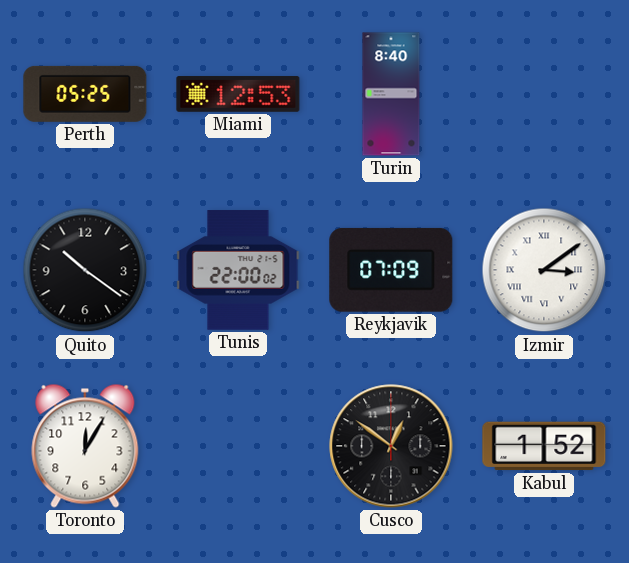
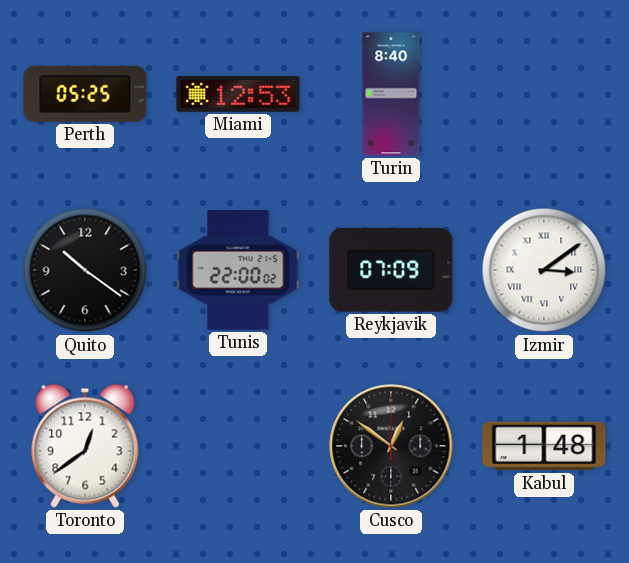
Toronto: 12:05 -> 12:39 (85, 446)
Kabul: 1:52 -> 1:48 (544, 446)
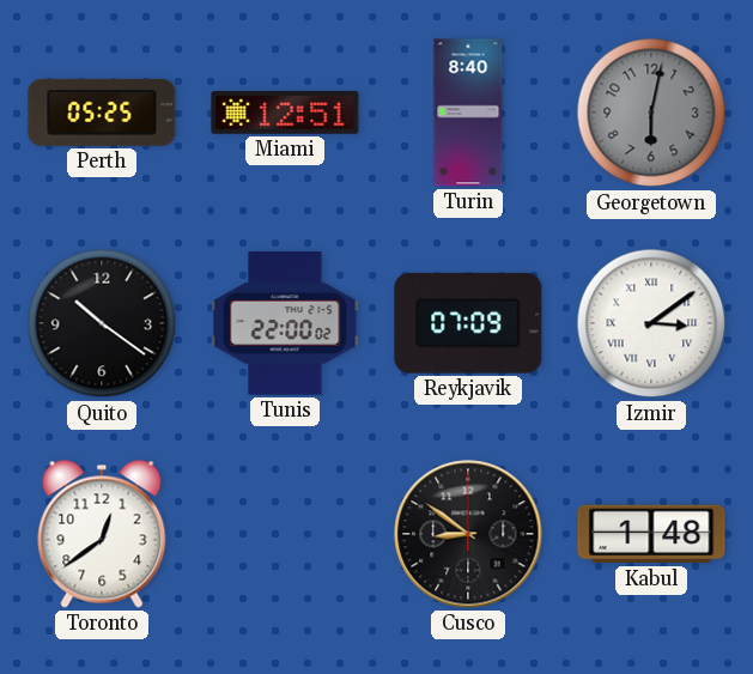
Miami: 12:53 -> 12:51 (285, 113)
Georgetown: none -> 6:02 (651, 113)
Cusco: 12:51 -> 8:51 (468, 534)
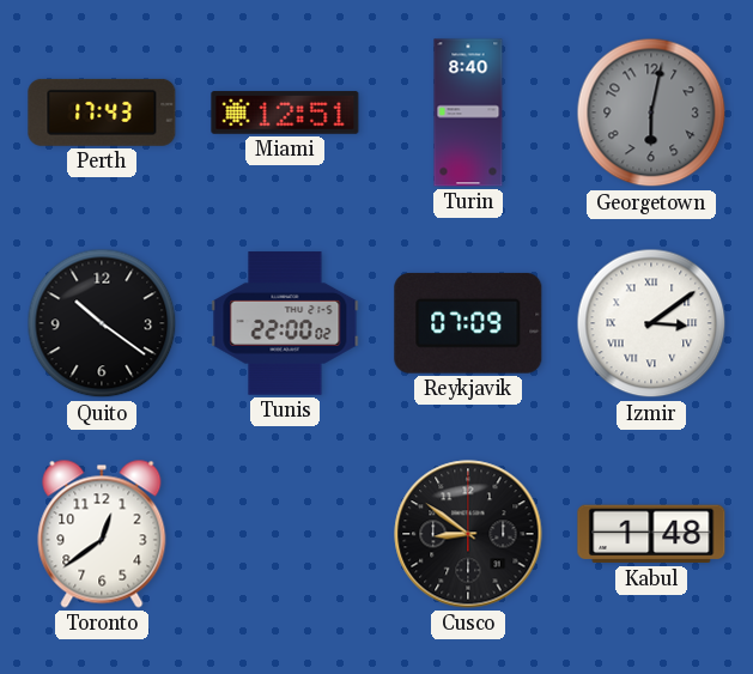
Perth: 05:25 -> 17:43 (102, 113)
